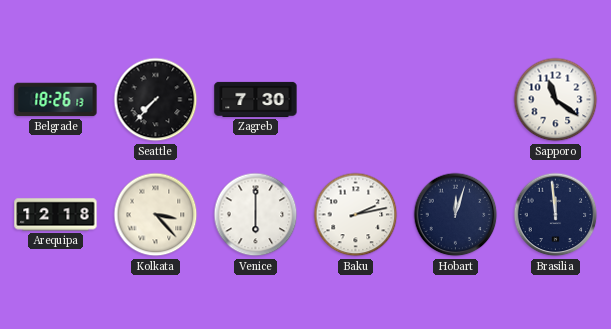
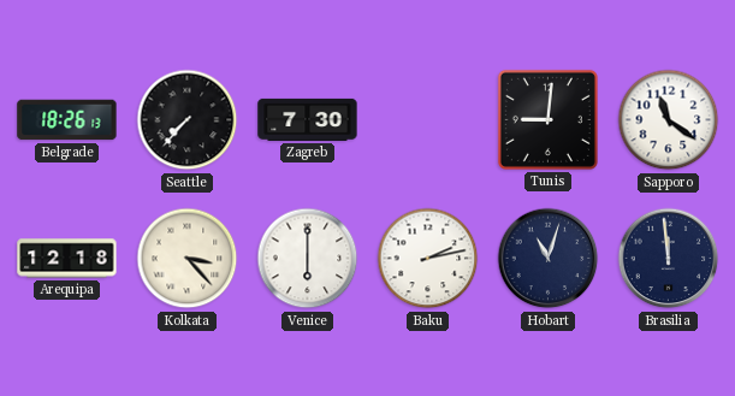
Tunis: none -> 9:01 (547, 119)
Hobart: 12:03 -> 11:03 (549, 259)
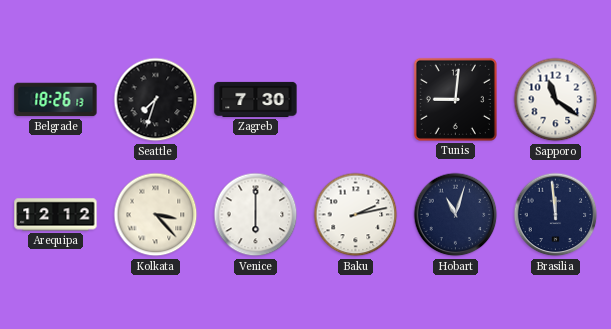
Seattle: 7:37 -> 7:33 (156, 100)
Arequipa: 12:18 -> 12:12 (56, 215)
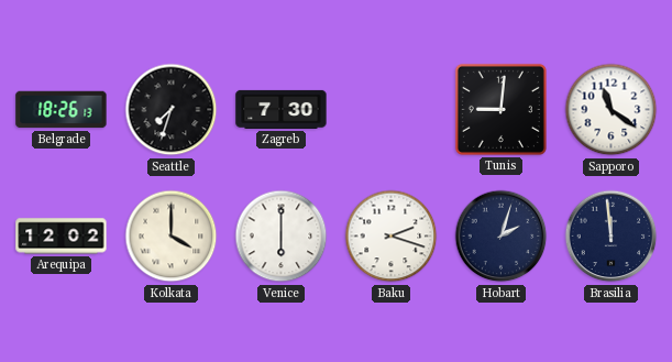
Arequipa: 12:12 -> 12:02 (62, 237)
Kolkata: 3:23 -> 4:00 (172, 237)
Baku: 2:13 -> 2:18 (392, 237)
Hobart: 11:03 -> 2:03 (502, 237)
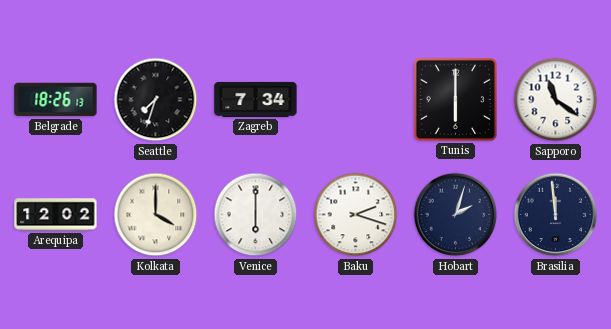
Zagreb: 7:30 -> 7:34 (256, 99)
Tunis: 9:01 -> 6:00 (455, 99)
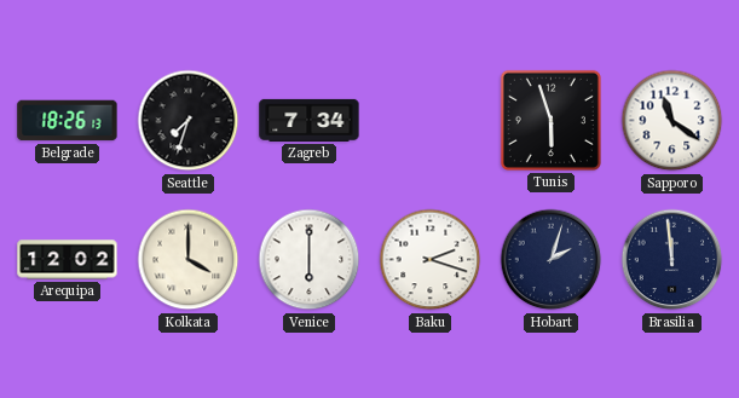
Tunis: 6:00 -> 5:57 (550, 120)
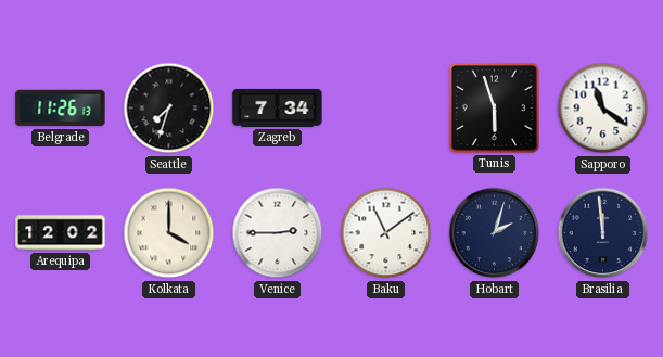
Belgrade: 18:26 -> 11:26 (61, 109)
Venice: 6:00 -> 2:45 (278, 233)
Baku: 2:18 -> 11:09 (386, 233)
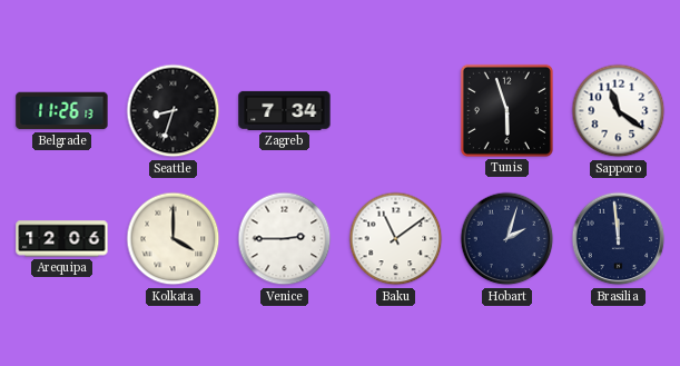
Seattle: 7:33 -> 8:33 (174, 111)
Arequipa: 12:02 -> 12:06 (62, 239)
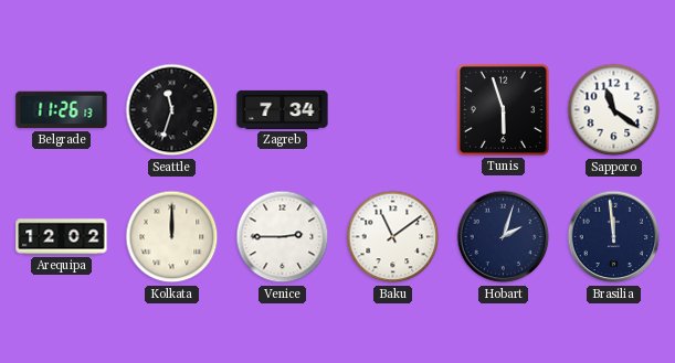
Seattle: 8:33 -> 11:33 (172, 110)
Arequipa: 12:06 -> 12:02 (62, 237)
Kolkata: 4:00 -> 12:00 (172, 237)
